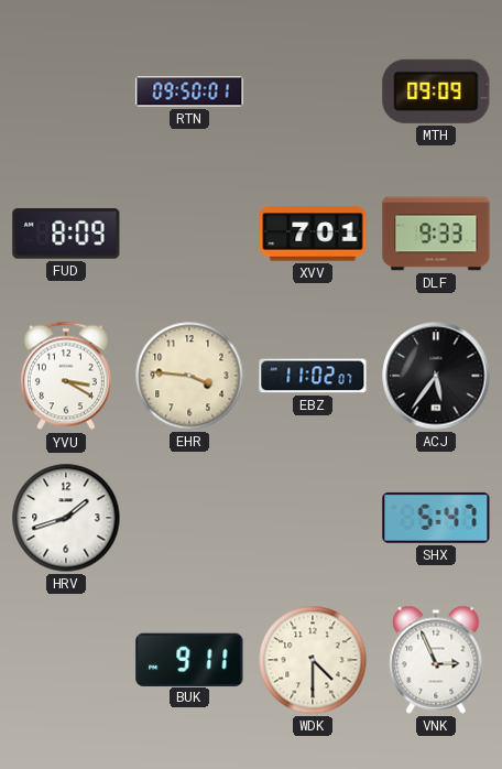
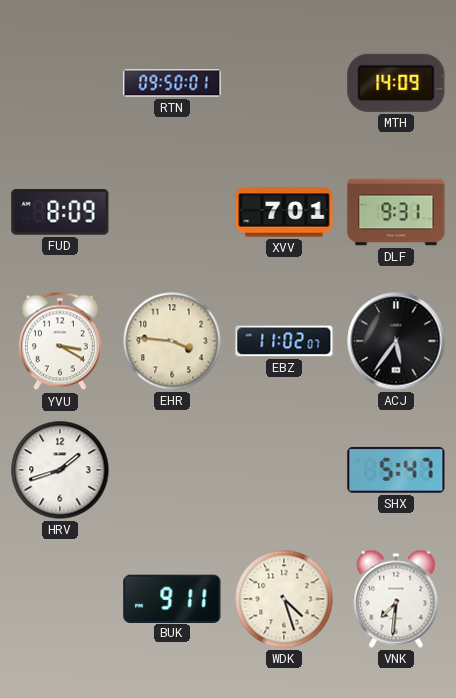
MTH: 09:09 -> 14:09 (396, 83)
DLF: 9:33 -> 9:31 (396, 212)
WDK: 4:30 -> 4:27 (284, 599)
VNK: 2:56 -> 7:31 (396, 599)
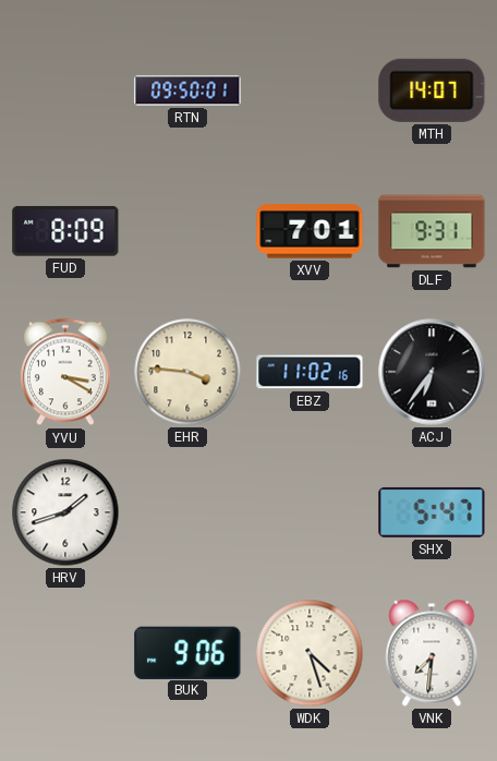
MTH: 14:09 -> 14:07 (432, 90)
EBZ: 11:02:07 -> 11:02:16 (310, 372)
ACJ: 5:36 -> 6:36 (432, 372)
BUK: 9:11 -> 9:06 (187, 652)
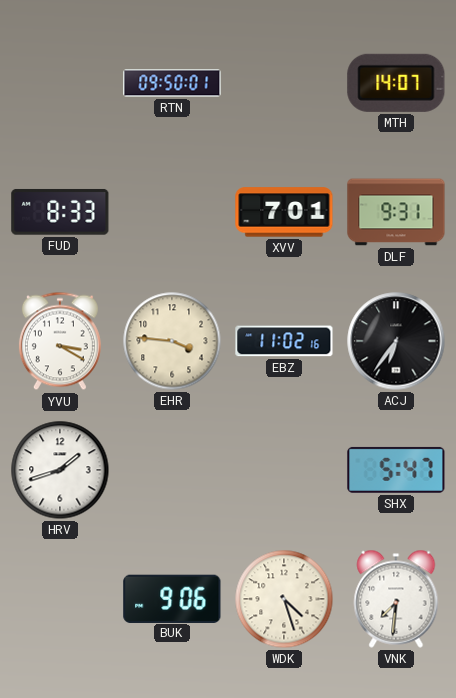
FUD: 8:09 -> 8:33 (60, 212)
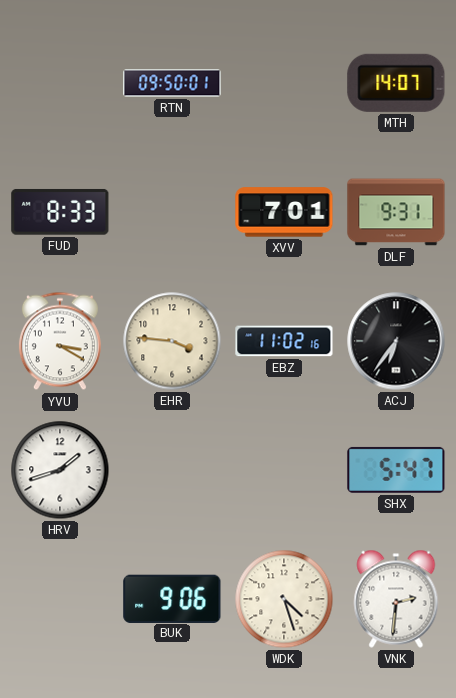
VNK: 7:31 -> 2:31 (396, 599)
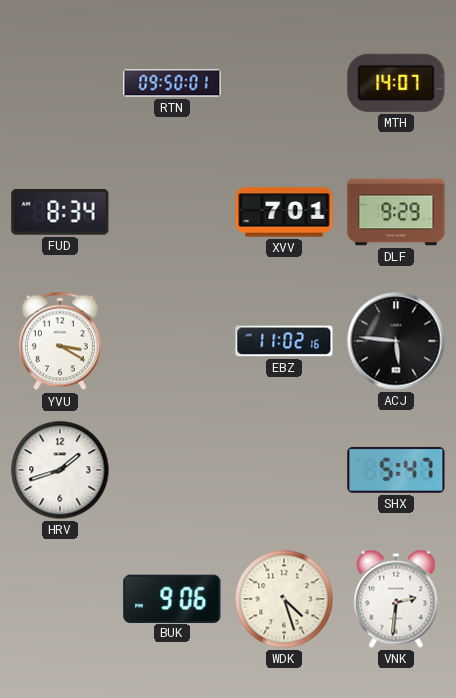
FUD: 8:33 -> 8:34 (60, 212)
DLF: 9:31 -> 9:29 (396, 212)
EHR: 3:46 -> none (172, 341)
ACJ: 6:36 -> 5:46 (396, 341)
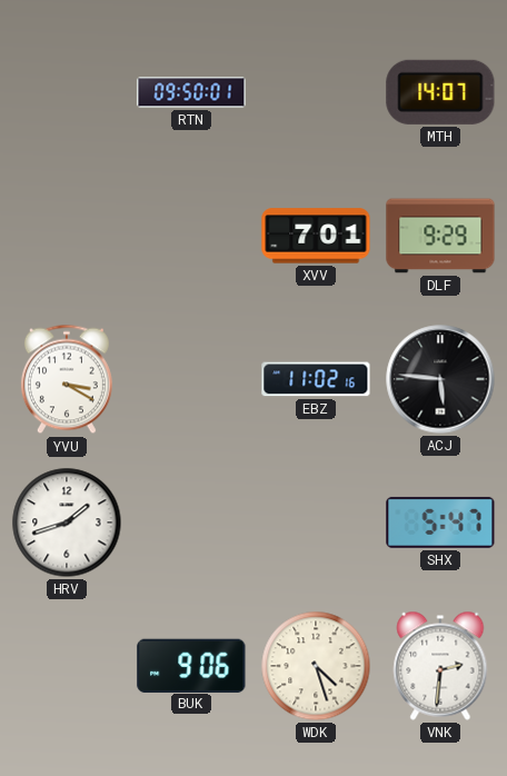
FUD: 8:34 -> none (60, 212)
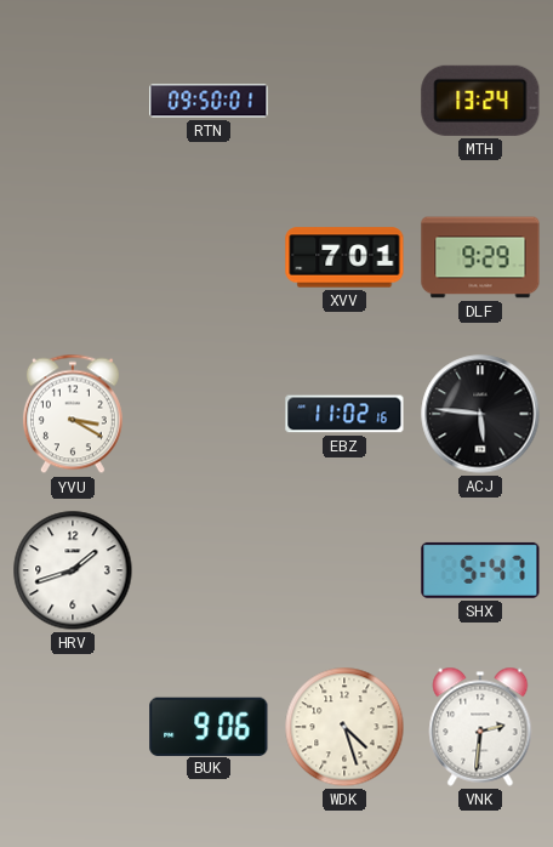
MTH: 14:07 -> 13:24 (480, 101)
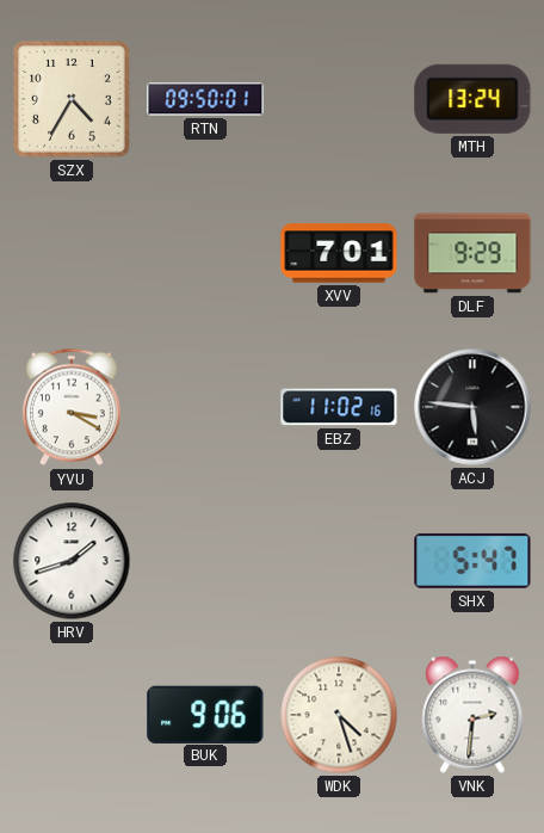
SZX: none -> 4:35 (73, 100)
